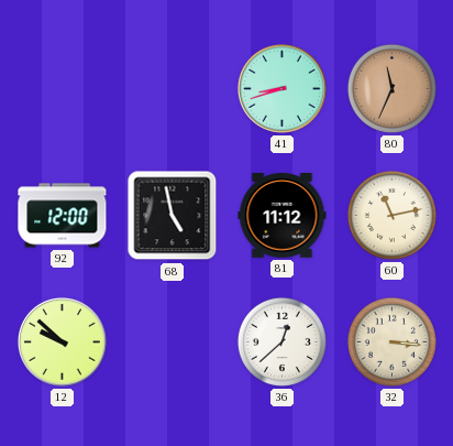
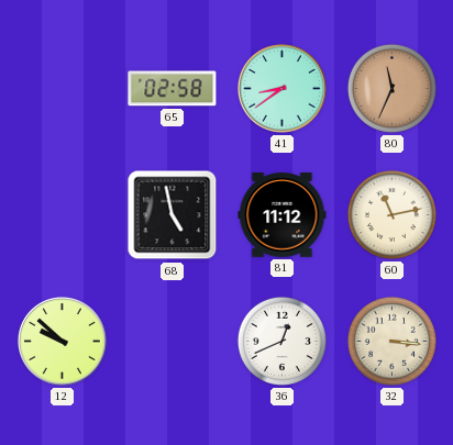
65: none -> 02:58 (173, 89)
41: 8:42 -> 8:39 (281, 88)
92: 12:00 -> none (63, 216)
36: 12:38 -> 12:41 (281, 341)
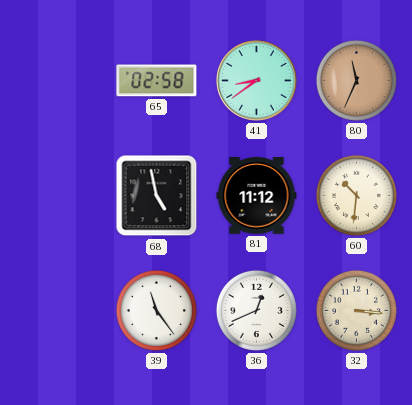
60: 11:13 -> 10:31 (356, 195)
12: 9:52 -> none (62, 341)
39: none -> 11:24 (156, 310)
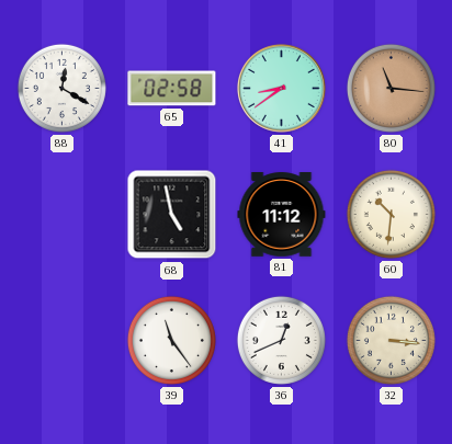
88: none -> 12:20 (61, 88)
80: 11:34 -> 11:16 (391, 88)
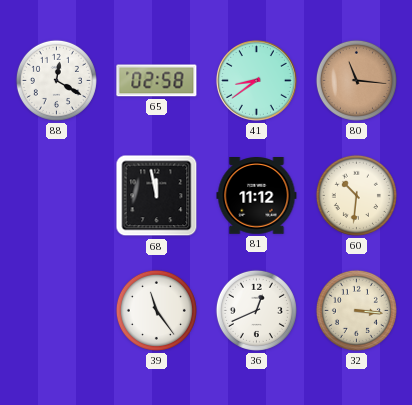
68: 4:58 -> 11:58 (157, 196)
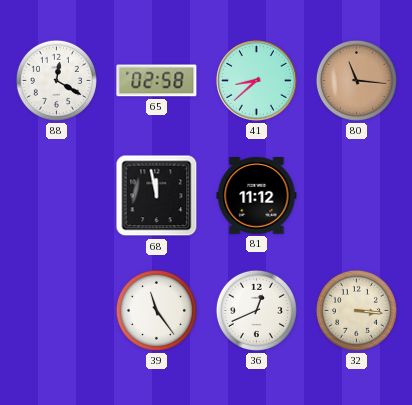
41: 8:39 -> 8:38 (256, 80)
60: 10:31 -> none (356, 195)
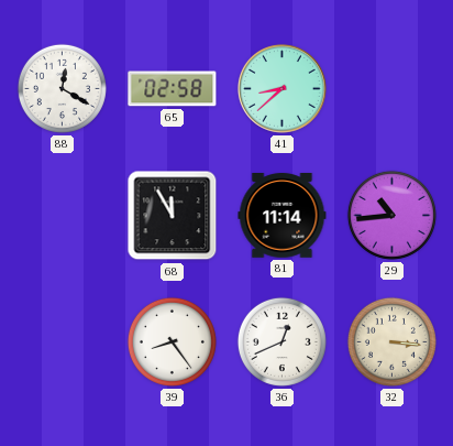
80: 11:16 -> none (356, 80)
68: 11:58 -> 11:55 (173, 216)
81: 11:12 -> 11:14 (283, 216)
29: none -> 10:44 (391, 215)
39: 11:24 -> 8:24 (172, 341)
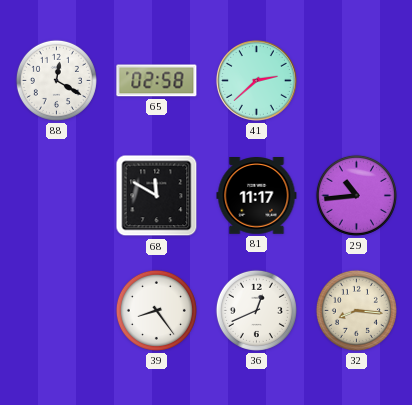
41: 8:38 -> 2:38 (256, 80)
68: 11:55 -> 11:50 (157, 196)
81: 11:14 -> 11:17 (257, 196)
32: 3:16 -> 8:16 (356, 310)
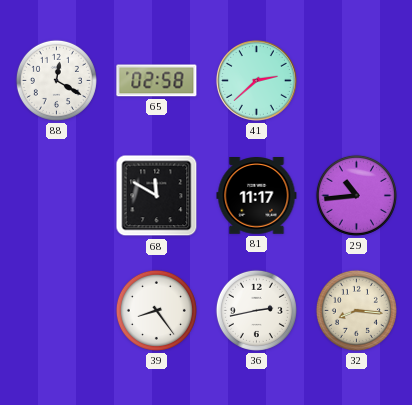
36: 12:41 -> 2:43 (256, 310)
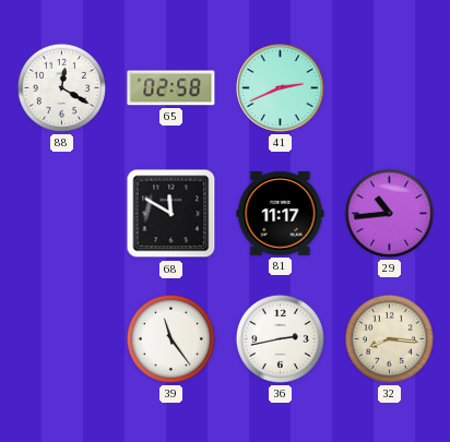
41: 2:38 -> 2:41 (280, 87)
39: 8:24 -> 11:24 (170, 338)
